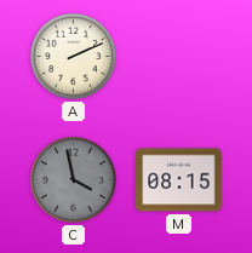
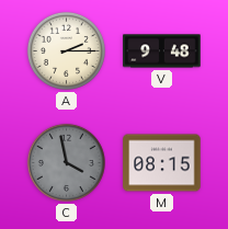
A: 2:11 -> 2:15 (66, 50)
V: none -> 9:48 (162, 51)
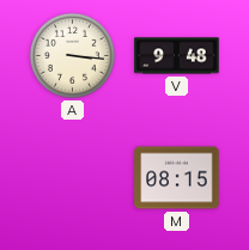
A: 2:15 -> 3:16 (72, 55)
C: 3:58 -> none (66, 162)
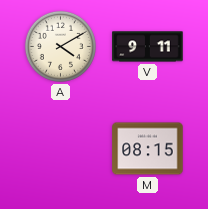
A: 3:16 -> 4:10 (60, 46)
V: 9:48 -> 9:11 (148, 47)
